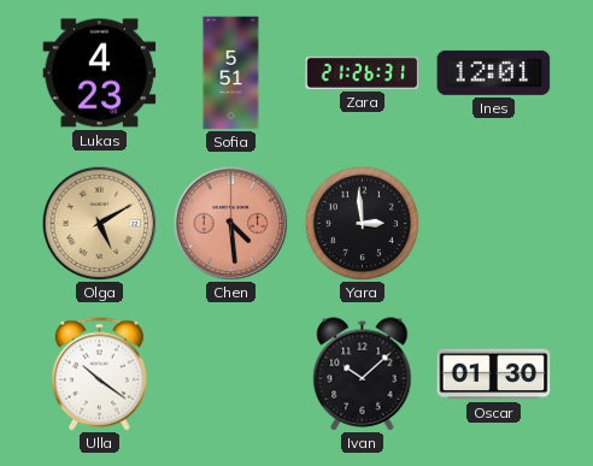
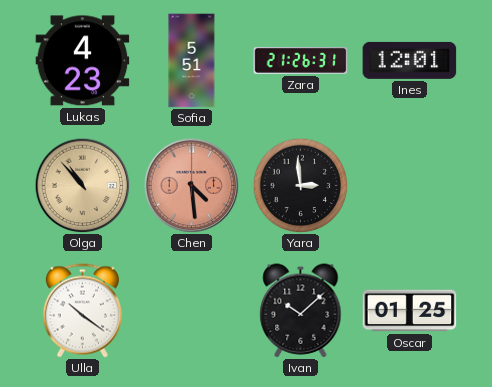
Olga: 5:10 -> 10:53 (82, 185)
Oscar: 01:30 -> 01:25 (410, 311)
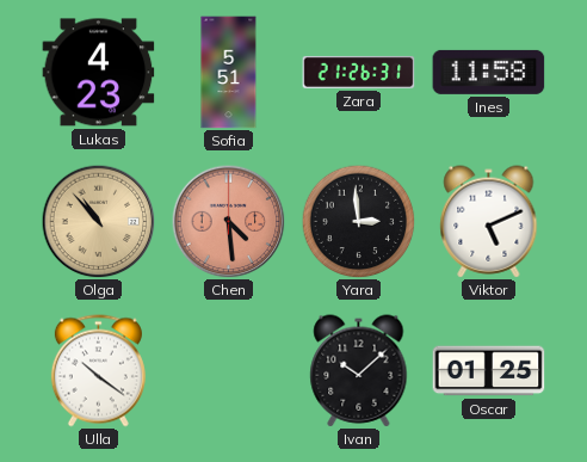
Ines: 12:01 -> 11:58 (489, 72)
Viktor: none -> 5:11 (489, 222)
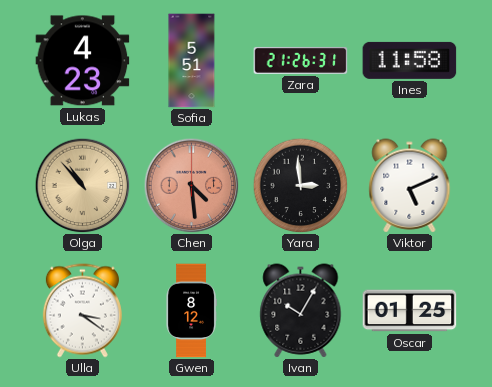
Ulla: 10:21 -> 3:21 (82, 311)
Gwen: none -> 8:12 (191, 311)
Ivan: 10:08 -> 10:05 (301, 311)
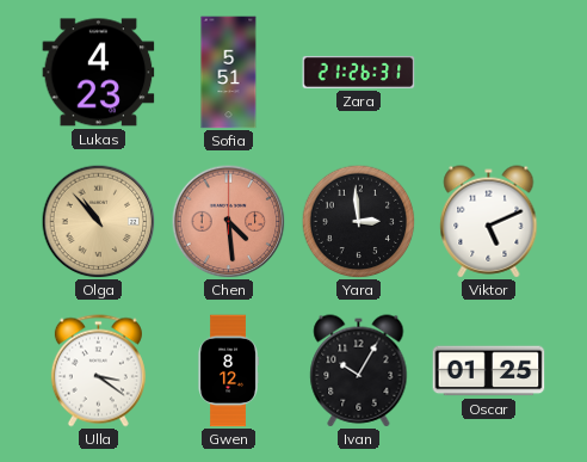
Ines: 11:58 -> none (410, 60)
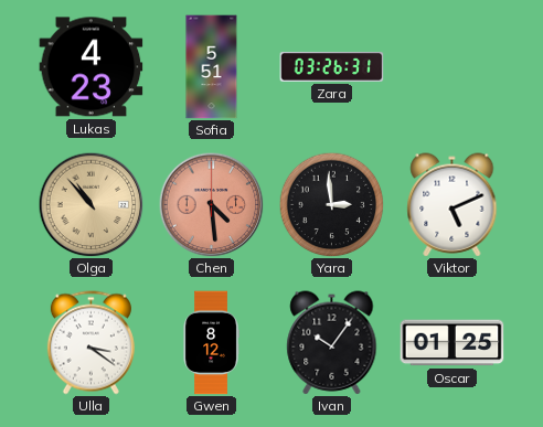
Zara: 21:26 -> 03:26 (332, 66)
Ivan: 10:05 -> 10:06 (332, 343)
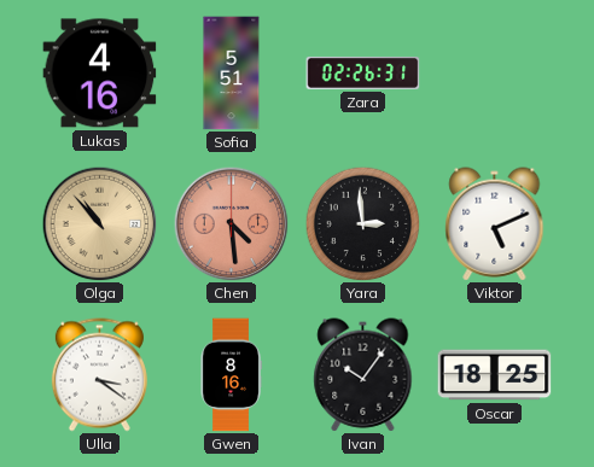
Lukas: 4:23 -> 4:16 (100, 74)
Zara: 03:26 -> 02:26 (363, 72)
Gwen: 8:12 -> 8:16 (231, 375)
Oscar: 01:25 -> 18:25 (495, 375)
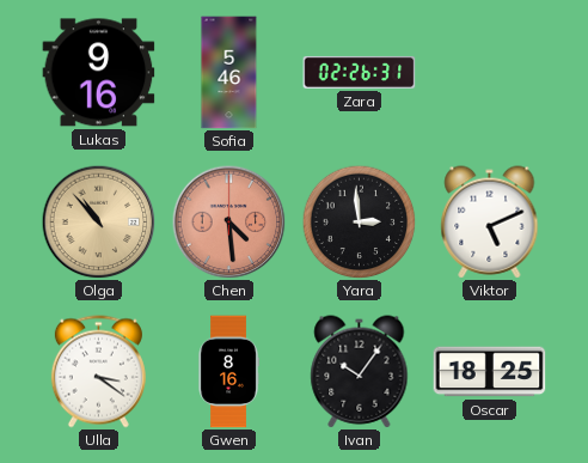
Lukas: 4:16 -> 9:16 (99, 73)
Sofia: 5:51 -> 5:46 (229, 73)
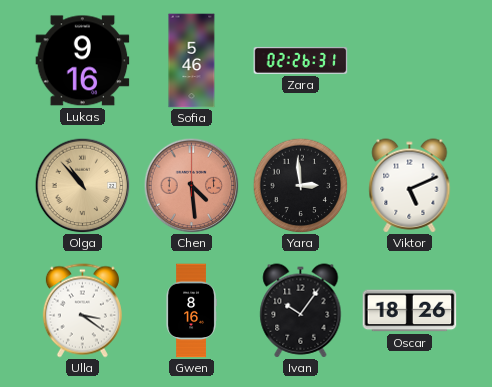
Oscar: 18:25 -> 18:26 (410, 311)
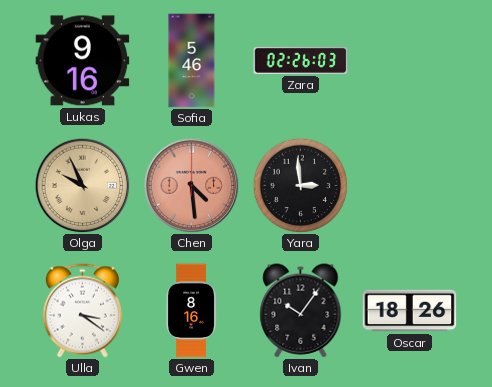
Zara: 02:26:31 -> 02:26:03 (301, 60)
Olga: 10:53 -> 9:56 (82, 185)
Viktor: 5:11 -> none (410, 186)
